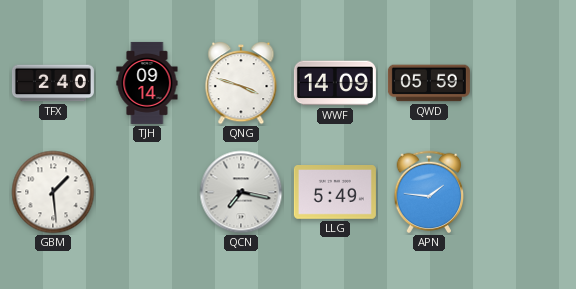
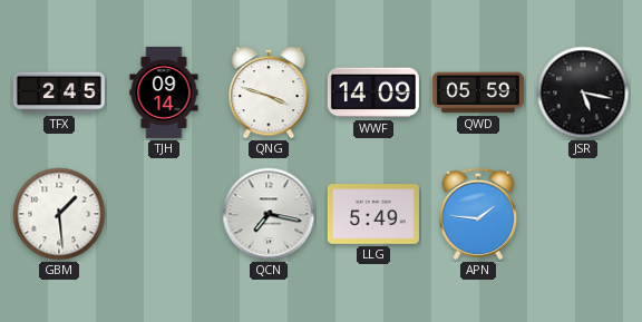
TFX: 2:40 -> 2:45 (59, 92)
JSR: none -> 5:17 (583, 92)
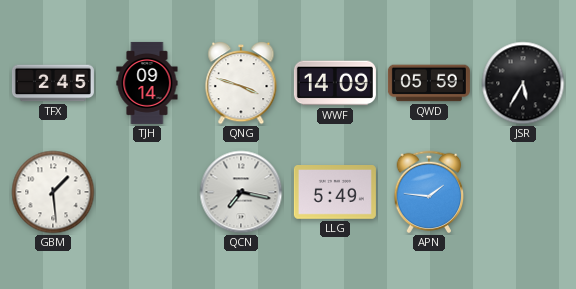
JSR: 5:17 -> 5:35 (523, 83)
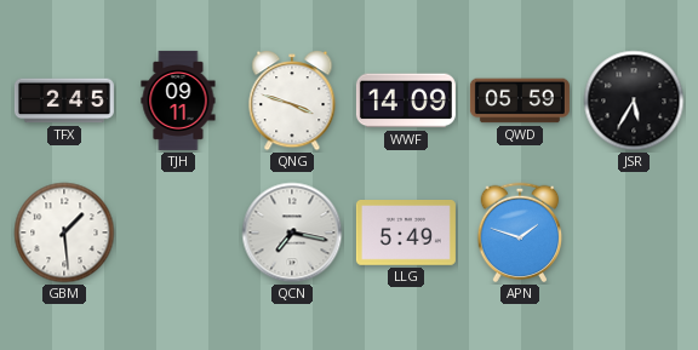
TJH: 09:14 -> 09:11 (178, 101)
APN: 1:46 -> 1:48 (520, 233)
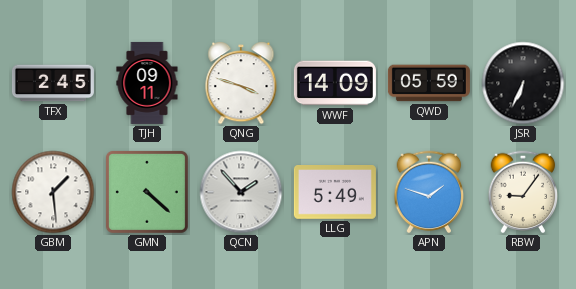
JSR: 5:35 -> 6:34 (523, 83)
GMN: none -> 4:22 (147, 192)
QCN: 7:17 -> 1:53 (241, 192)
RBW: none -> 9:06 (523, 192)
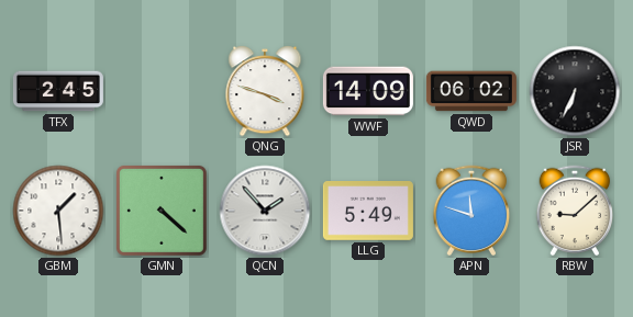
TJH: 09:11 -> none (147, 83)
QWD: 05:59 -> 06:02 (471, 91)
APN: 1:48 -> 11:48 (471, 211)
RBW: 9:06 -> 9:08 (575, 211)
